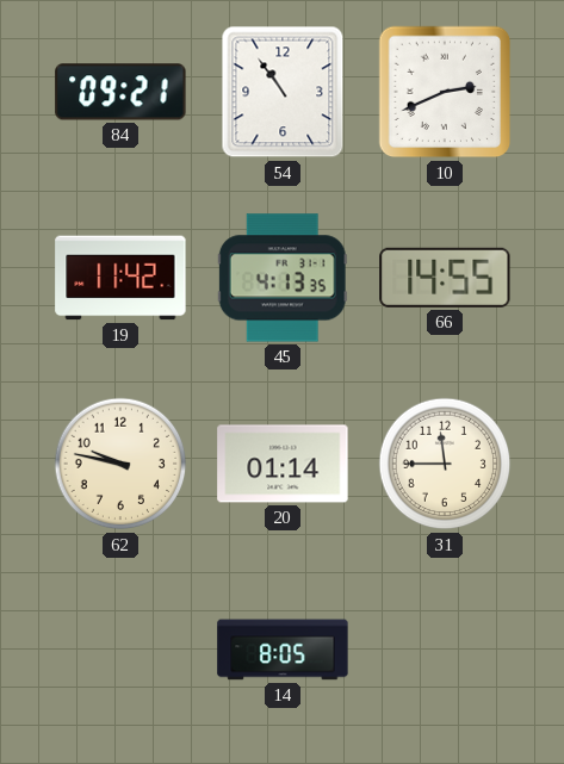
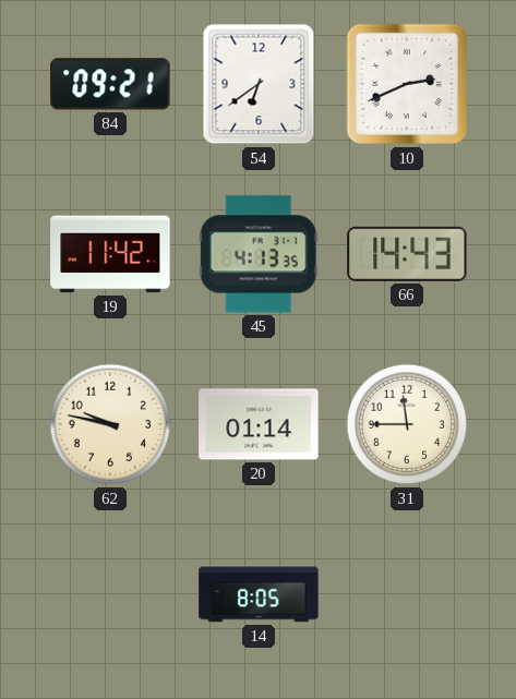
54: 10:54 -> 6:39 (259, 84)
66: 14:55 -> 14:43 (407, 254)
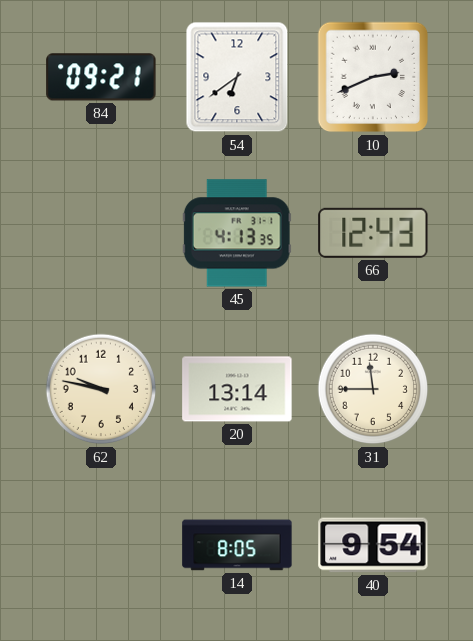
19: 11:42 -> none (110, 254)
66: 14:43 -> 12:43 (373, 233)
20: 01:14 -> 13:14 (237, 389)
40: none -> 9:54 (373, 545)
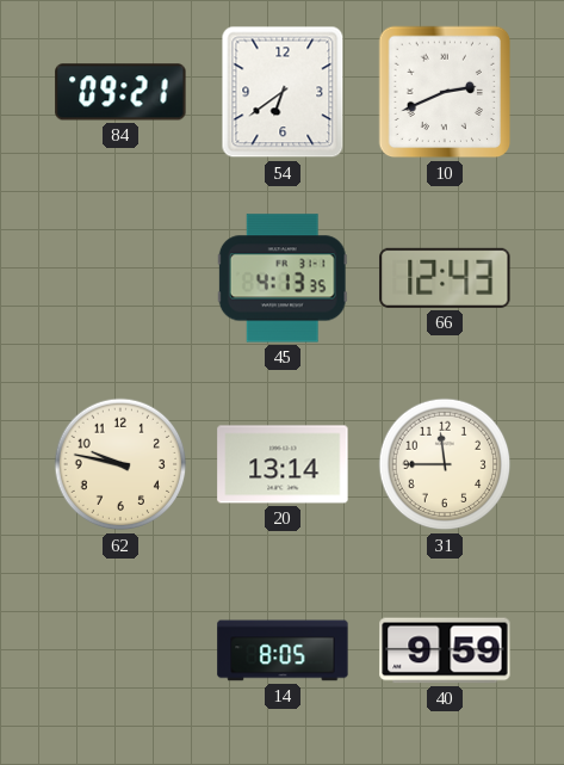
40: 9:54 -> 9:59 (445, 650)
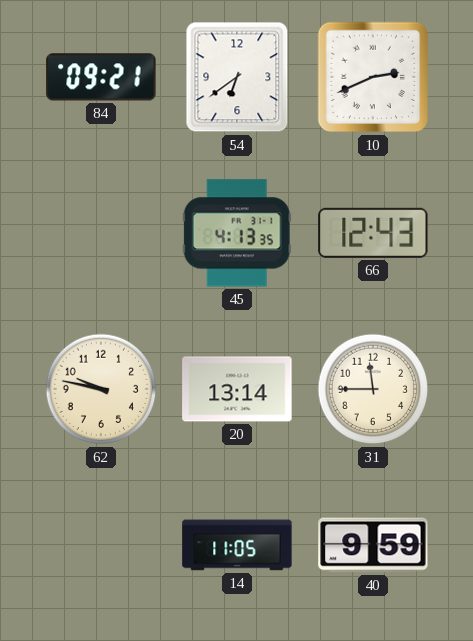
14: 8:05 -> 11:05 (237, 545)
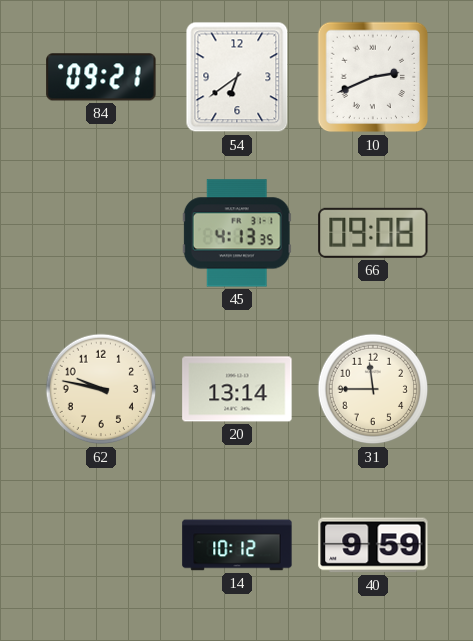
66: 12:43 -> 09:08 (373, 233)
14: 11:05 -> 10:12 (237, 545)
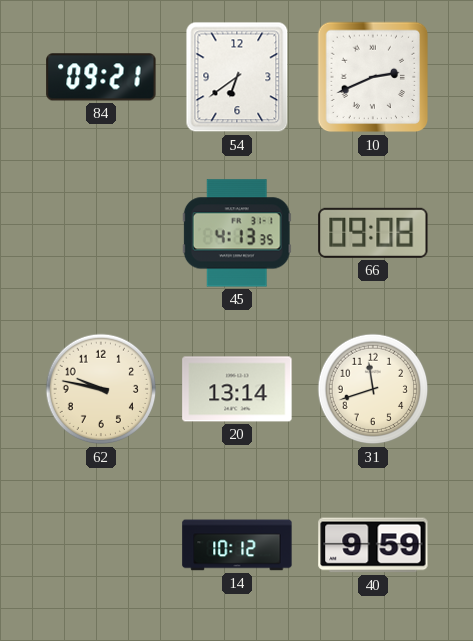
31: 11:45 -> 11:42 (373, 389)
